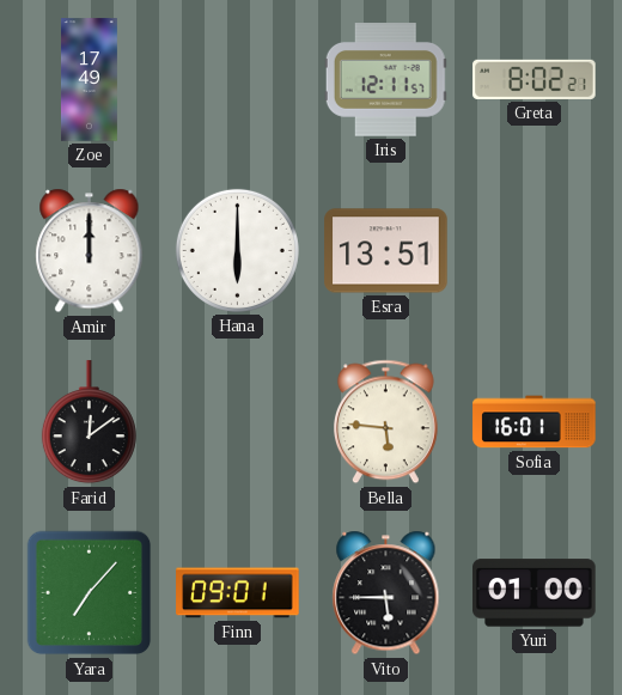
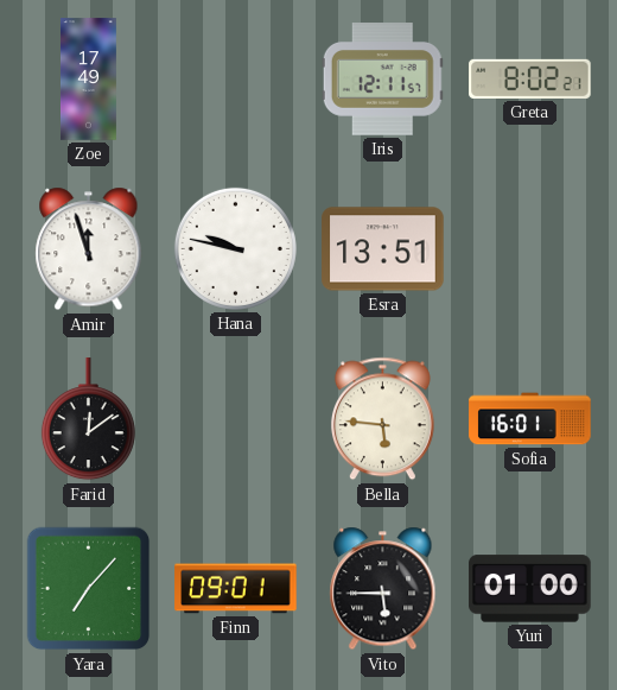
Amir: 12:00 -> 11:57 (89, 249)
Hana: 6:00 -> 9:47 (235, 248)
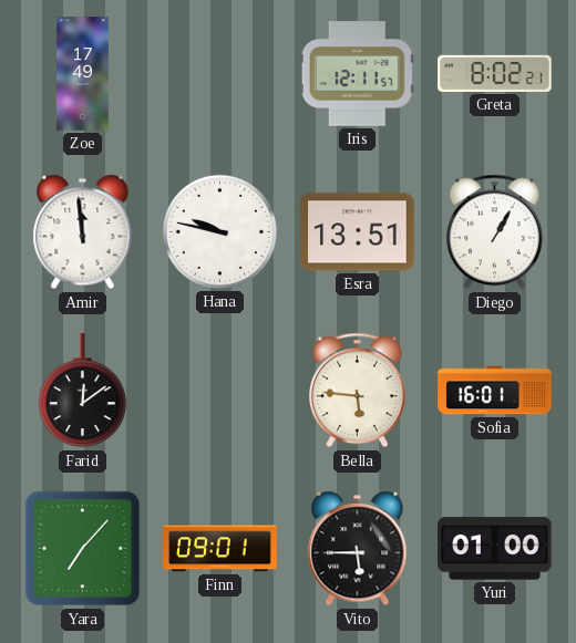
Amir: 11:57 -> 11:59 (83, 232)
Diego: none -> 1:05 (494, 232)
